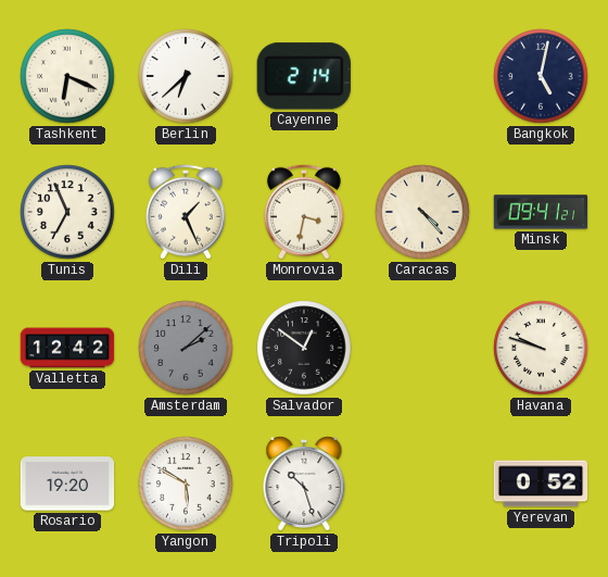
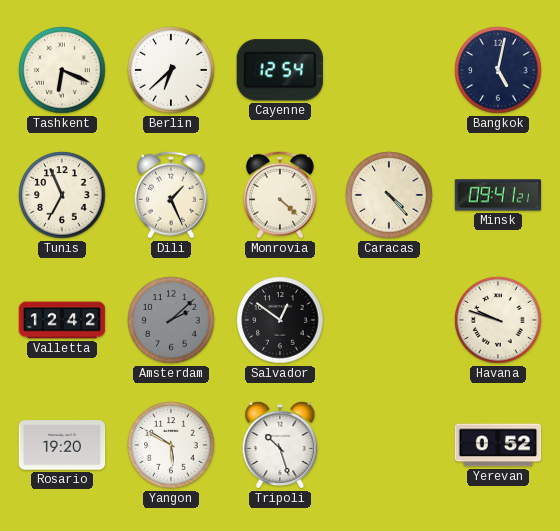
Cayenne: 2:14 -> 12:54 (280, 70)
Monrovia: 3:32 -> 4:22 (280, 195)
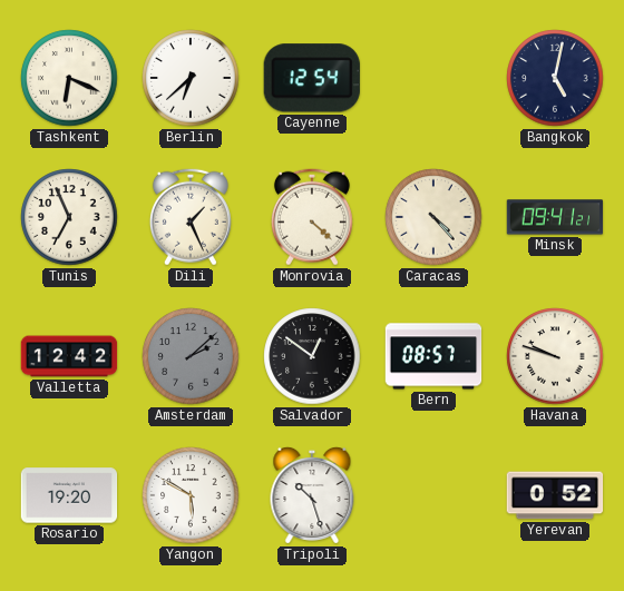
Bern: none -> 08:57 (433, 356)
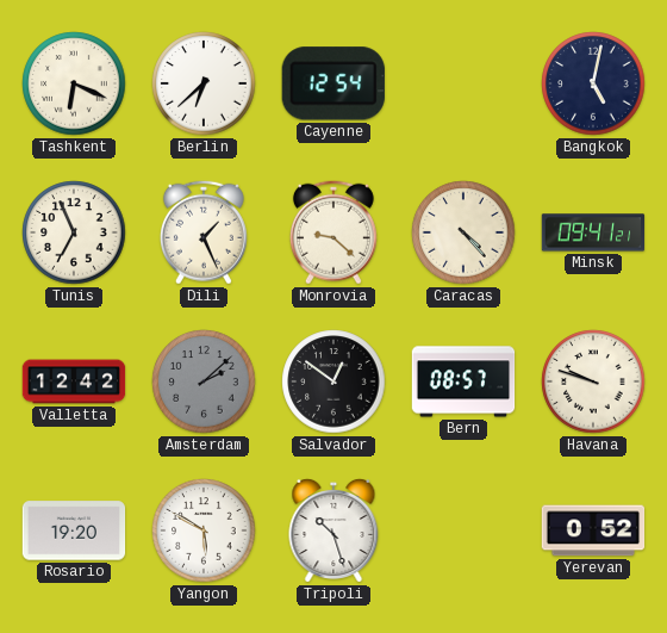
Monrovia: 4:22 -> 9:22 (333, 232)
